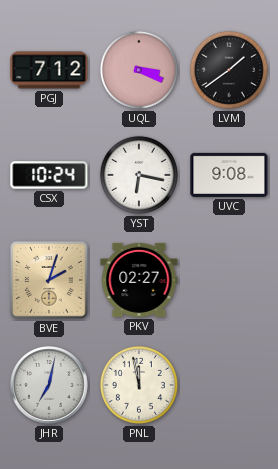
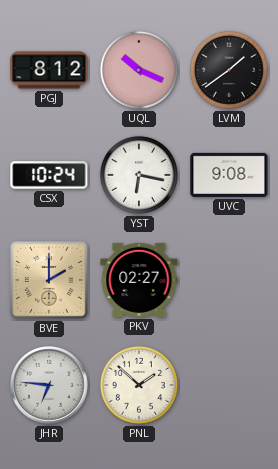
PGJ: 7:12 -> 8:12 (49, 70)
UQL: 3:19 -> 10:19 (139, 70)
BVE: 2:03 -> 2:00 (49, 280)
JHR: 7:02 -> 6:46 (49, 385)
PNL: 11:58 -> 1:52 (139, 385)
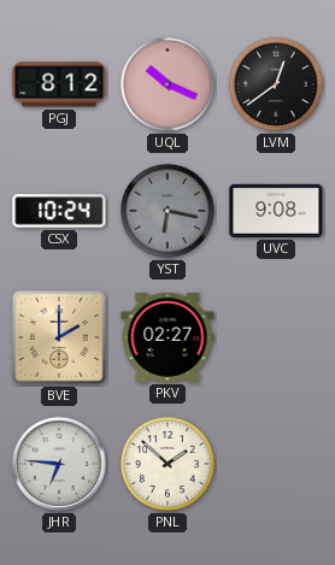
LVM: 1:39 -> 12:39 (276, 84)
YST dial: white -> grey (167, 211)
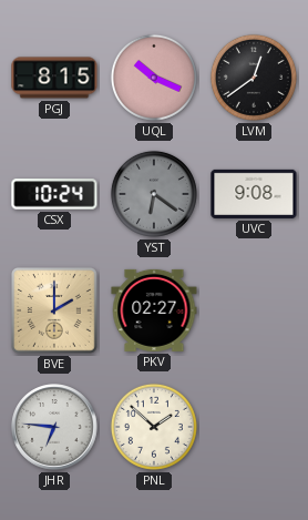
PGJ: 8:12 -> 8:15 (54, 78)
YST: 6:17 -> 6:21 (154, 194)
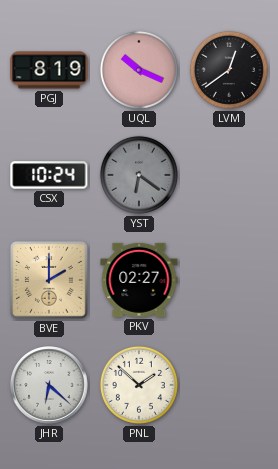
PGJ: 8:15 -> 8:19 (49, 70)
UVC: 9:08 -> none (254, 194)
JHR: 6:46 -> 6:22 (49, 385)
